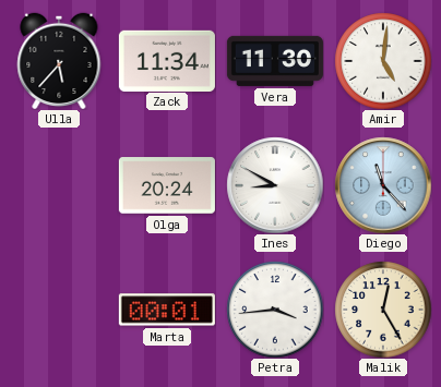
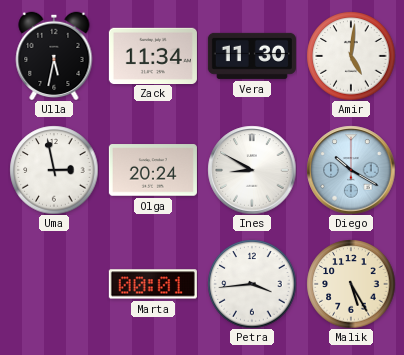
Ulla: 5:37 -> 5:32 (54, 56)
Uma: none -> 2:58 (54, 170)
Diego: 11:23 -> 10:20 (351, 170)
Malik: 12:25 -> 5:25 (351, 284)
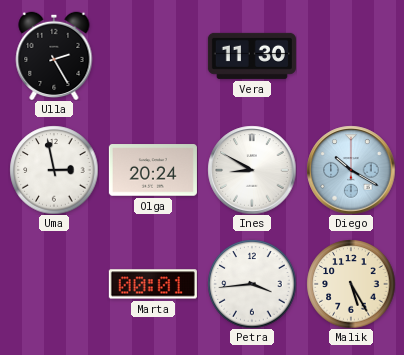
Ulla: 5:32 -> 2:25 (54, 56)
Zack: 11:34 -> none (153, 55)
Amir: 5:01 -> none (351, 56)
